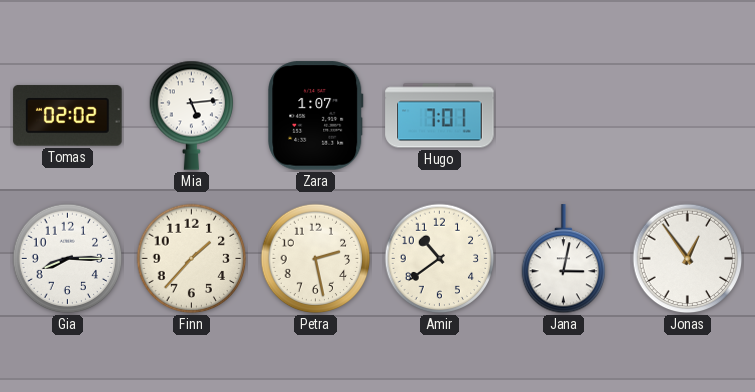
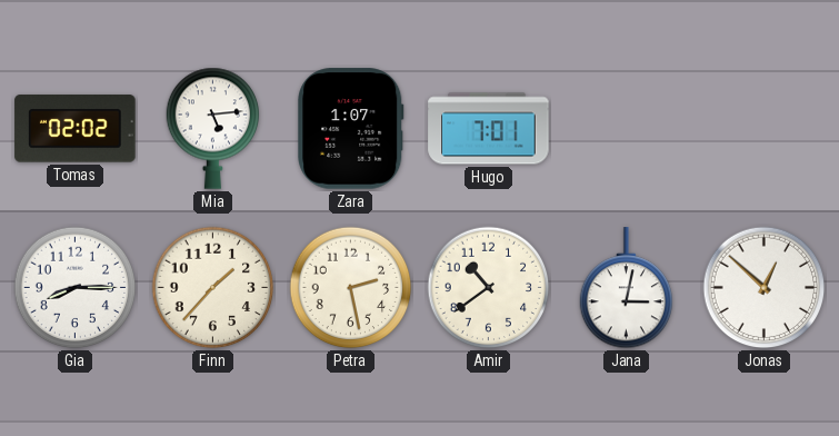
Jonas: 12:54 -> 12:52 (765, 288)
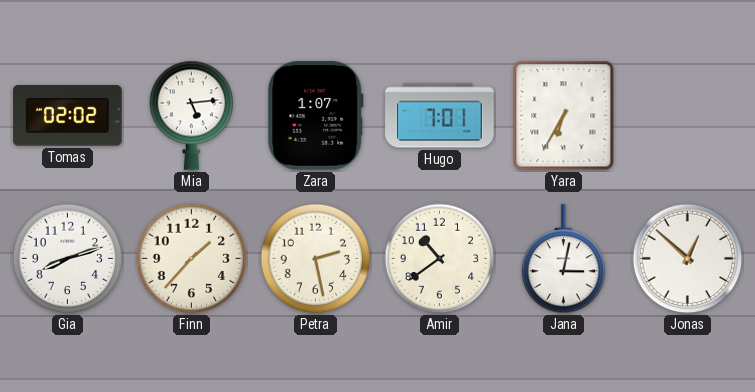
Yara: none -> 6:35 (564, 116)
Gia: 8:15 -> 8:12 (68, 259)
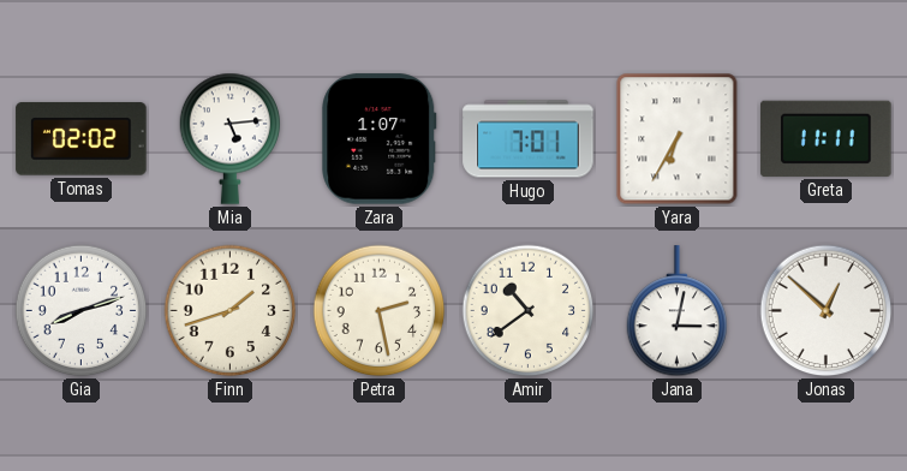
Greta: none -> 11:11 (827, 138)
Finn: 1:37 -> 1:42 (231, 311)
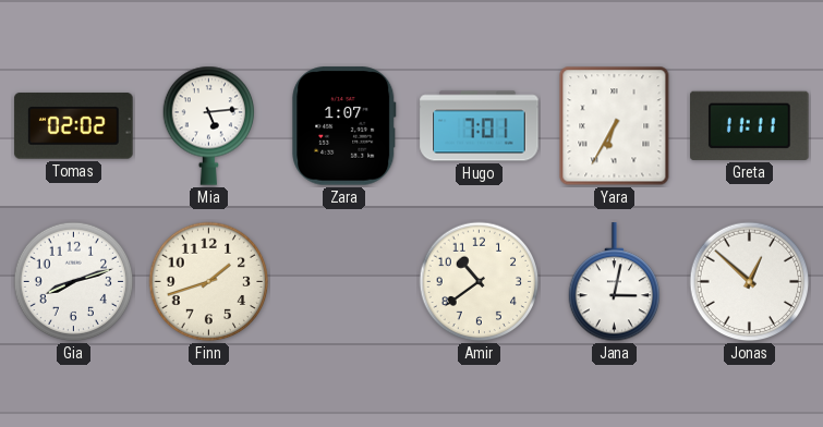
Petra: 2:28 -> none (380, 311)
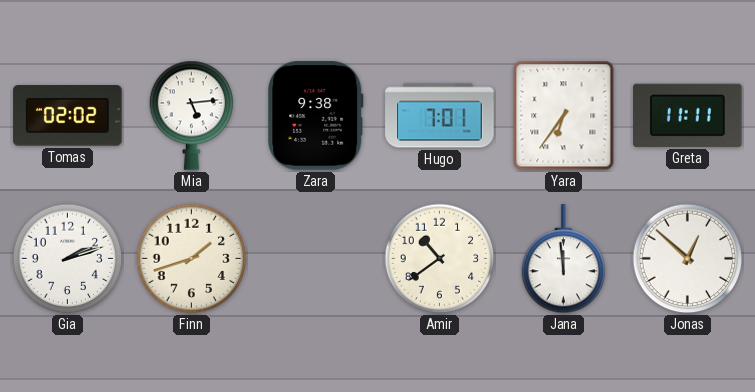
Zara: 1:07 -> 9:38 (316, 116)
Yara: 6:35 -> 6:36 (564, 116)
Gia: 8:12 -> 2:12 (68, 259)
Jana: 3:02 -> 11:59 (564, 259)
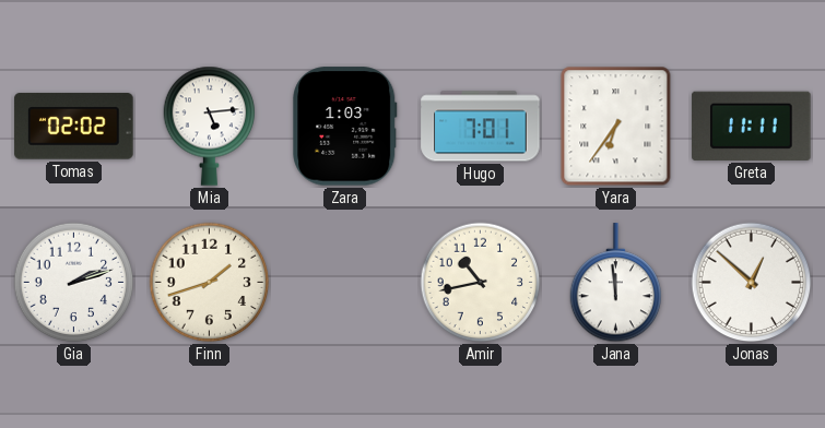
Zara: 9:38 -> 1:03 (345, 127)
Amir: 10:39 -> 10:43 (481, 283)
